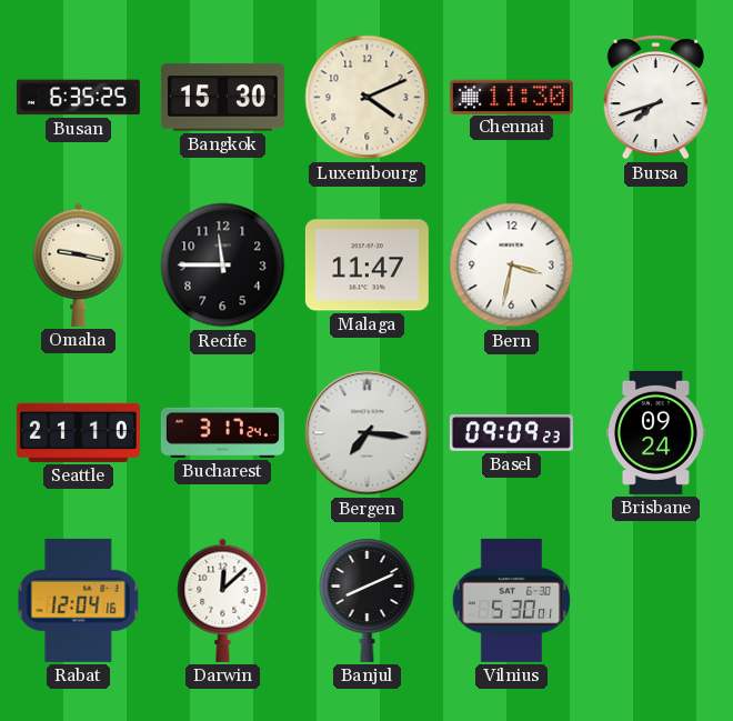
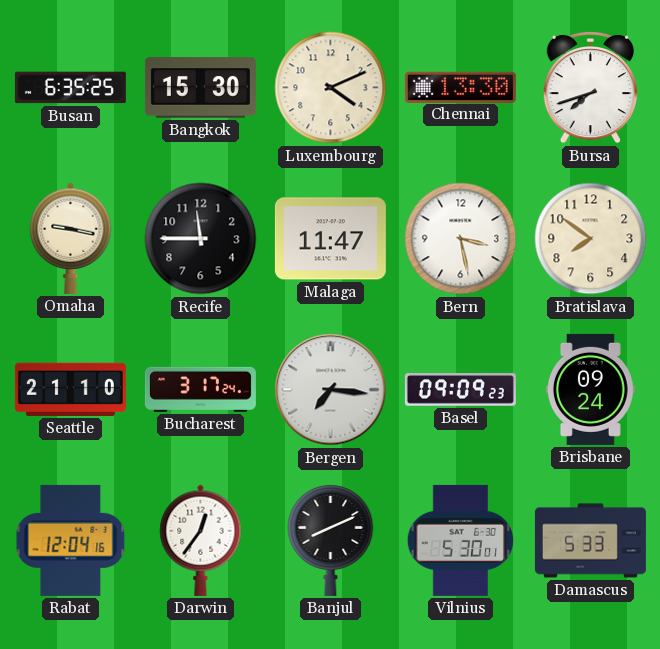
Chennai: 11:30 -> 13:30 (460, 87)
Bern: 3:32 -> 3:28 (461, 239)
Bratislava: none -> 7:51 (591, 239)
Darwin: 12:08 -> 12:36 (201, 540)
Damascus: none -> 5:33 (590, 541)
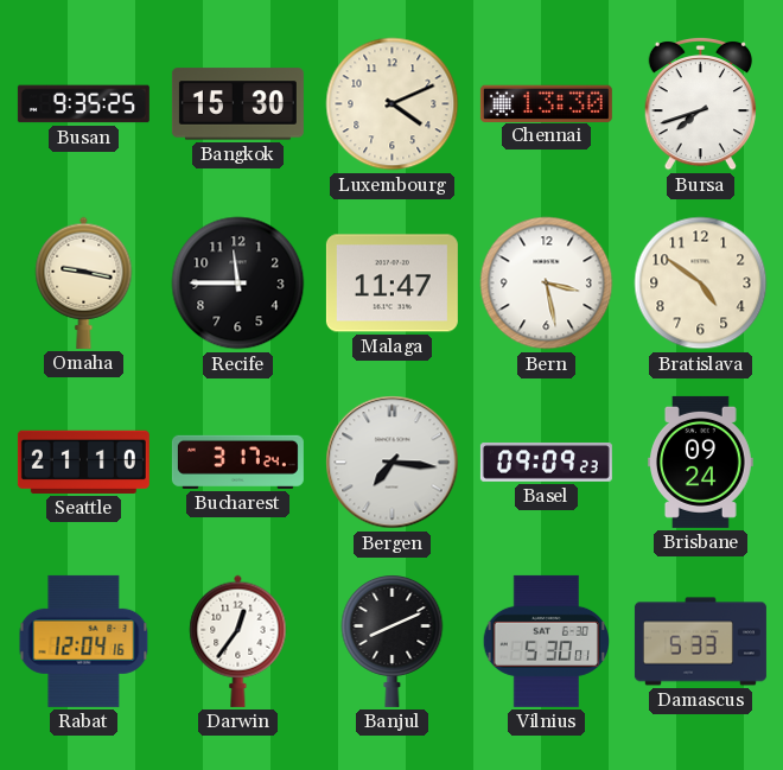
Busan: 6:35 -> 9:35 (83, 104)
Bratislava: 7:51 -> 4:51 (701, 284)
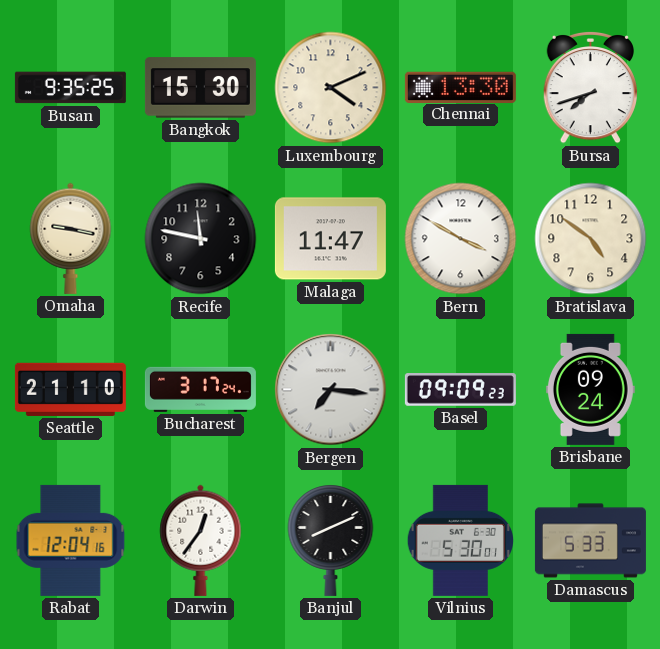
Recife: 11:45 -> 11:47 (201, 239)
Bern: 3:28 -> 3:50 (461, 239)
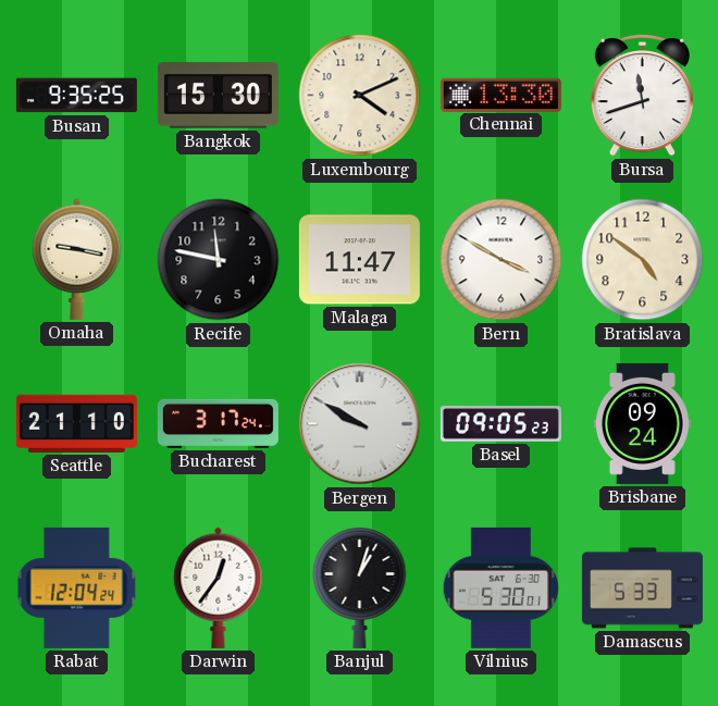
Bursa: 7:42 -> 11:42 (642, 95)
Bergen: 7:16 -> 9:50 (360, 424)
Basel: 09:09 -> 09:05 (500, 424)
Rabat: 12:04:16 -> 12:04:24 (77, 587)
Banjul: 8:11 -> 1:03 (360, 589)
